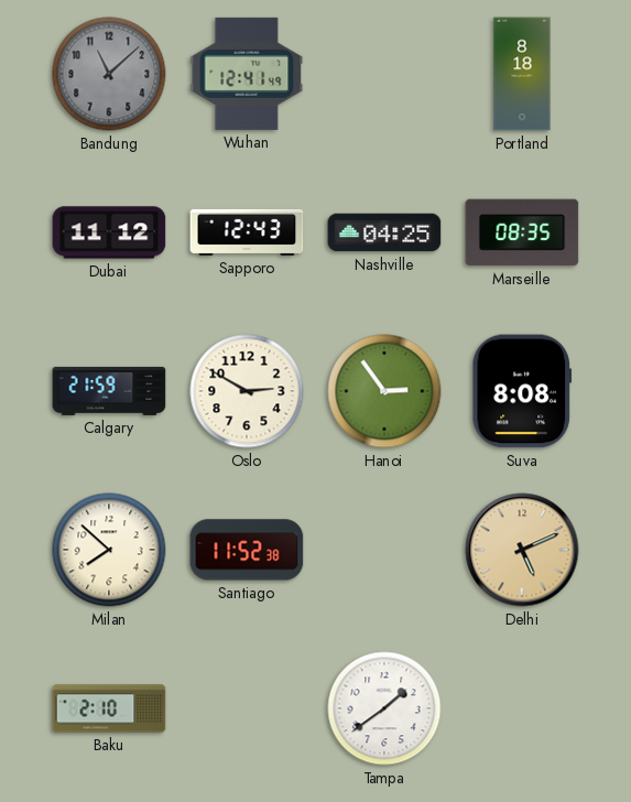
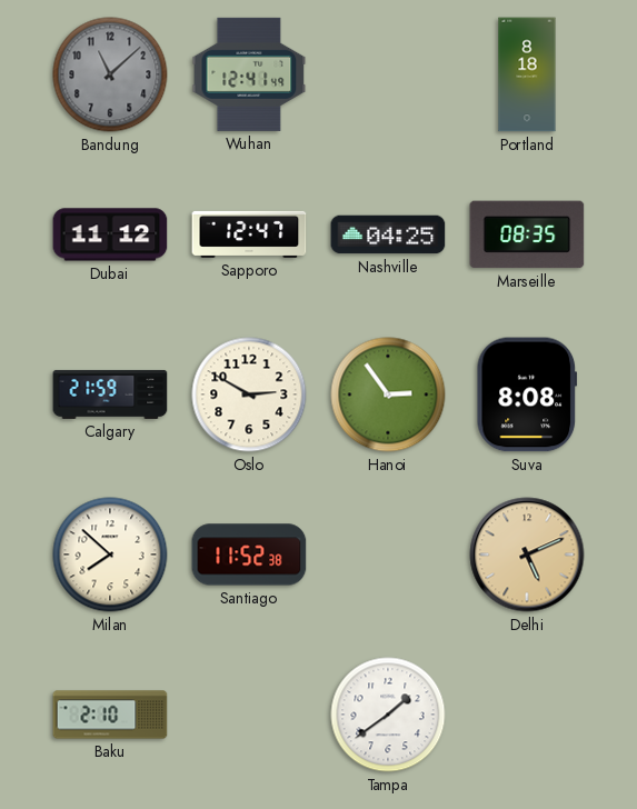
Sapporo: 12:43 -> 12:47 (249, 234)
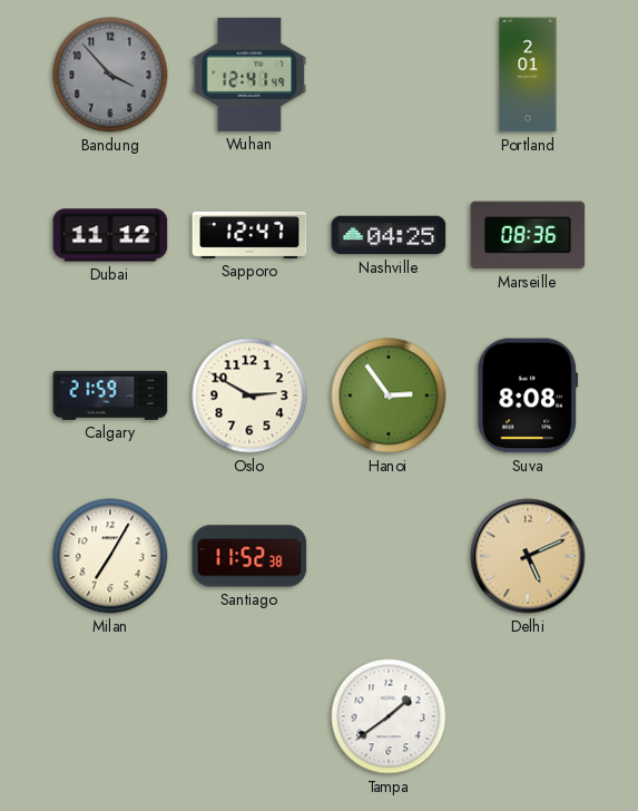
Bandung: 11:08 -> 3:53 (110, 75)
Portland: 8:18 -> 2:01 (528, 75)
Marseille: 08:35 -> 08:36 (528, 235)
Milan: 7:52 -> 7:05 (110, 556)
Baku: 2:10 -> none (110, 715)
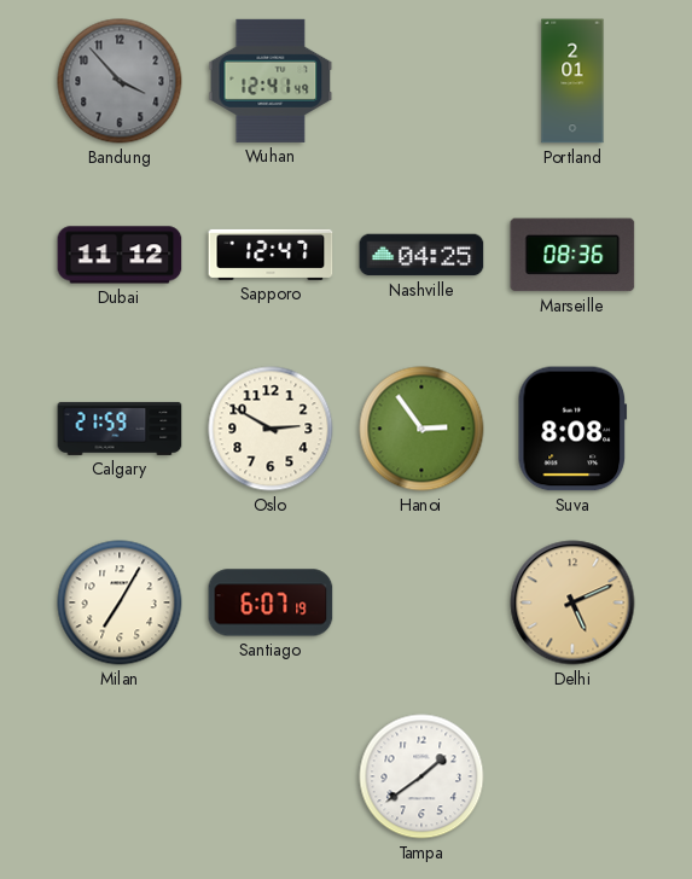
Santiago: 11:52 -> 6:07 (271, 603)
